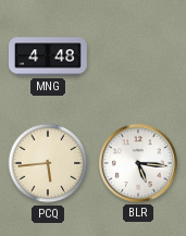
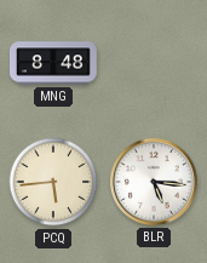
MNG: 4:48 -> 8:48 (53, 63)
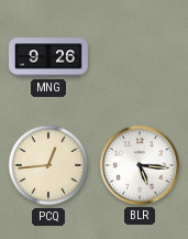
MNG: 8:48 -> 9:26 (48, 57)
PCQ: 5:44 -> 12:44 (48, 165)
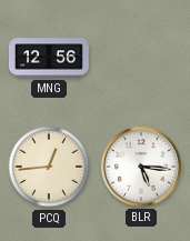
MNG: 9:26 -> 12:56 (49, 58)
